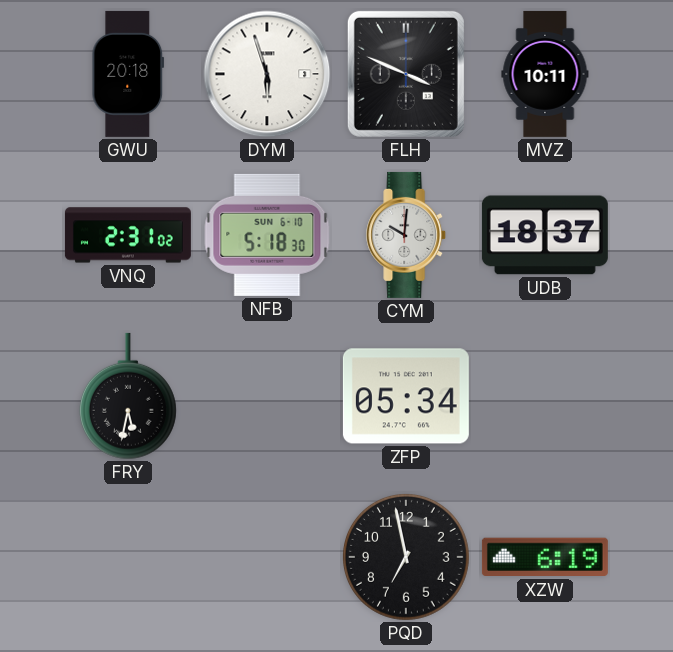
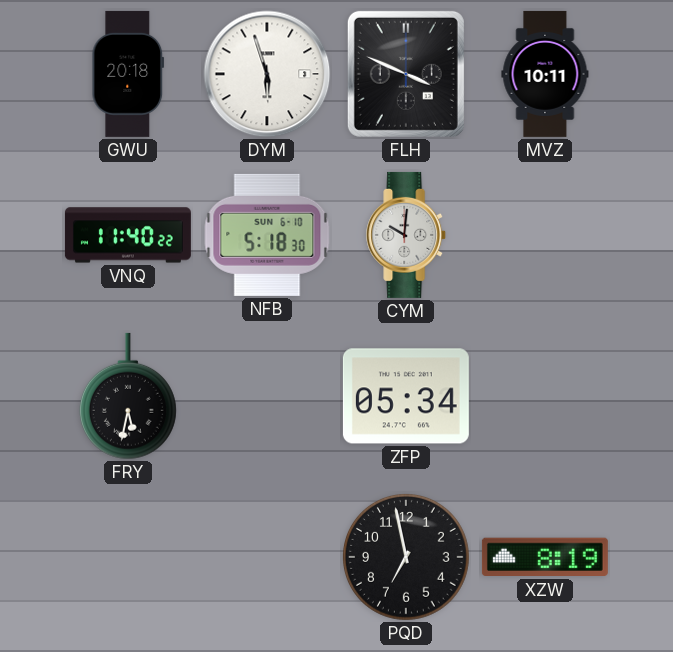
VNQ: 2:31 -> 11:40 (128, 235)
UDB: 18:37 -> none (545, 235)
XZW: 6:19 -> 8:19 (545, 557)
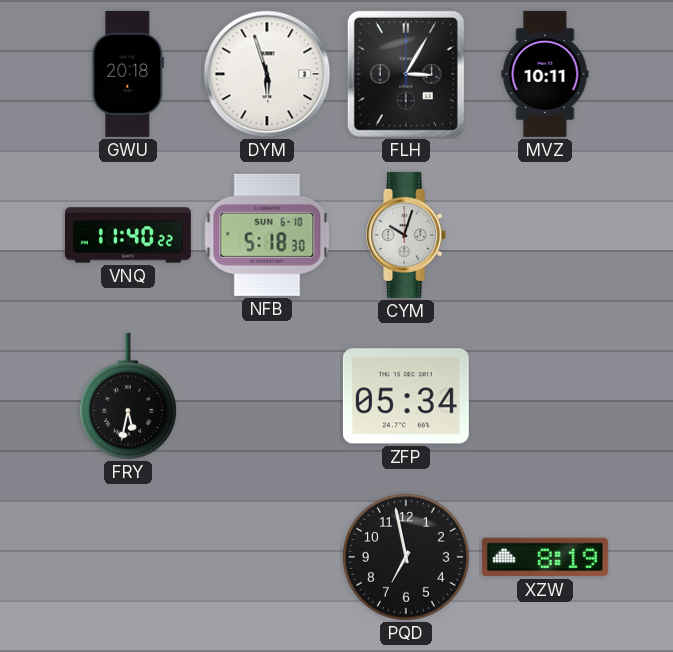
FLH: 3:49 -> 3:05 (406, 74)
CYM: 10:01 -> 10:03 (407, 235)
